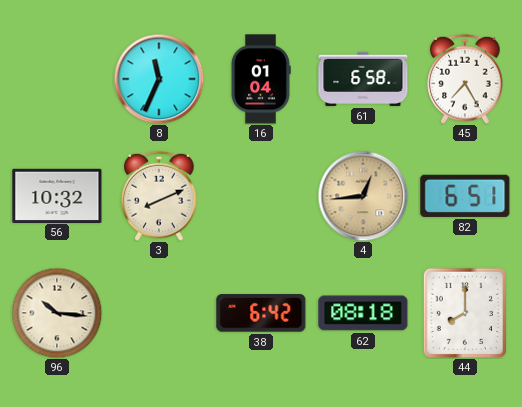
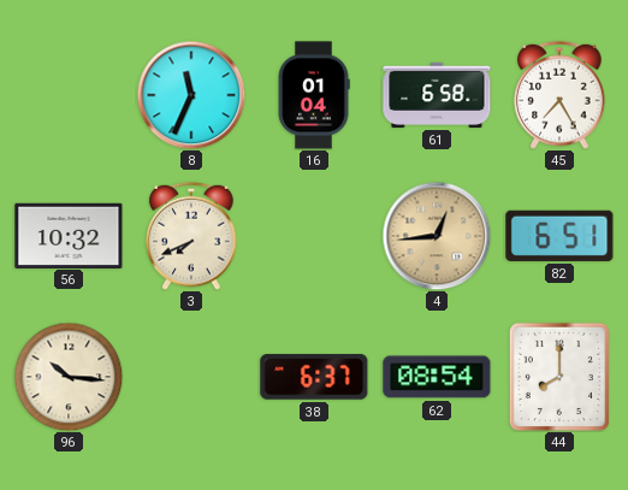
3: 8:11 -> 7:41 (191, 236)
38: 6:42 -> 6:37 (314, 377)
62: 08:18 -> 08:54 (437, 377)
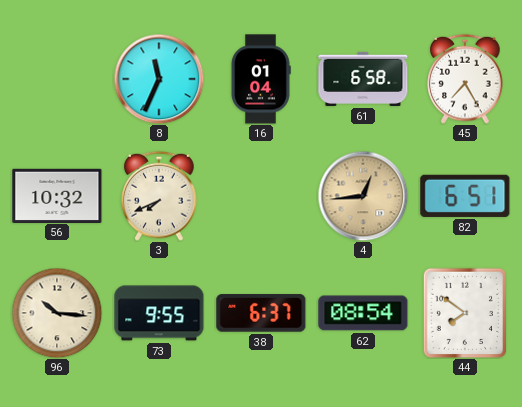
73: none -> 9:55 (159, 313)
44: 8:00 -> 7:51 (465, 312)
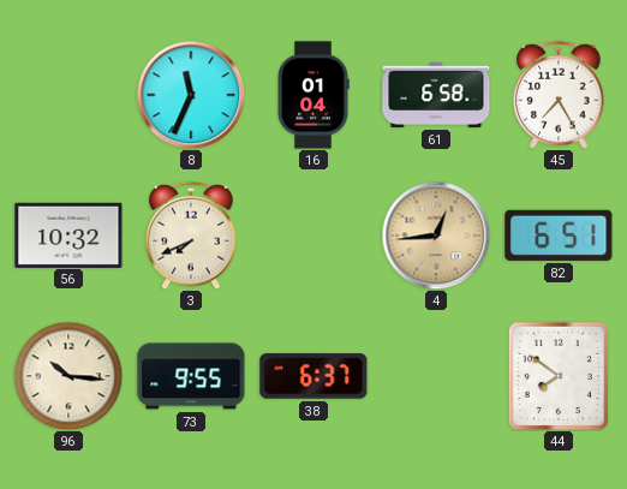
62: 08:54 -> none (363, 313)
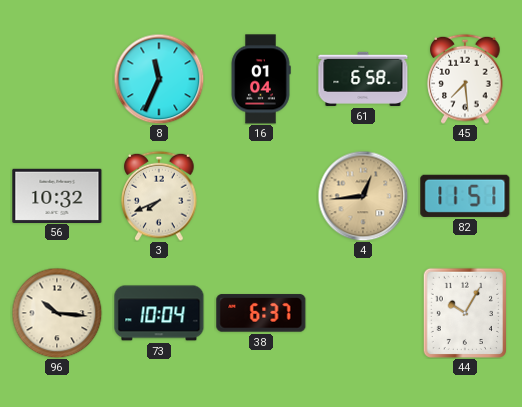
45: 7:25 -> 7:29 (465, 79)
82: 6:51 -> 11:51 (465, 196)
73: 9:55 -> 10:04 (159, 313)
44: 7:51 -> 10:05 (465, 312)
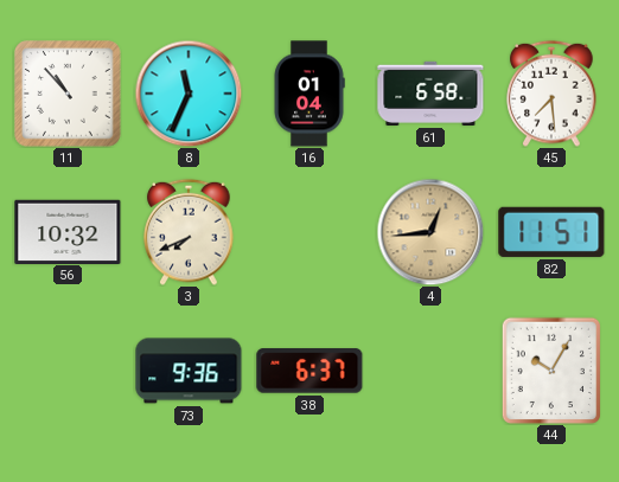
11: none -> 10:53 (68, 94)
96: 10:16 -> none (57, 313)
73: 10:04 -> 9:36 (189, 371)
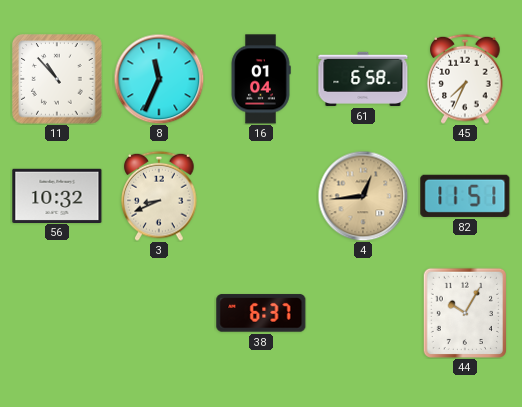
45: 7:29 -> 7:34 (465, 79)
3: 7:41 -> 8:41 (159, 196)
73: 9:36 -> none (189, 371)
